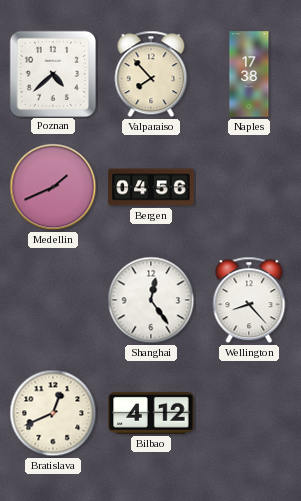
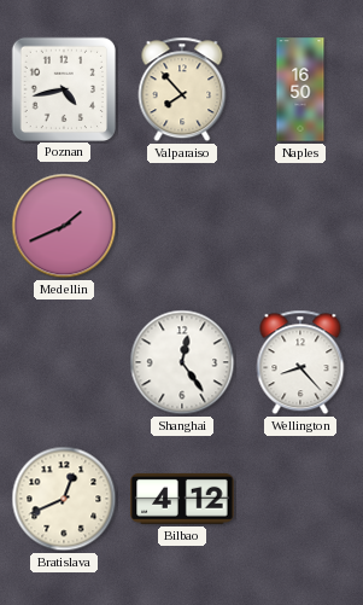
Poznan: 4:38 -> 4:43 (63, 88)
Naples: 17:38 -> 16:50 (300, 89)
Bergen: 04:56 -> none (151, 187)
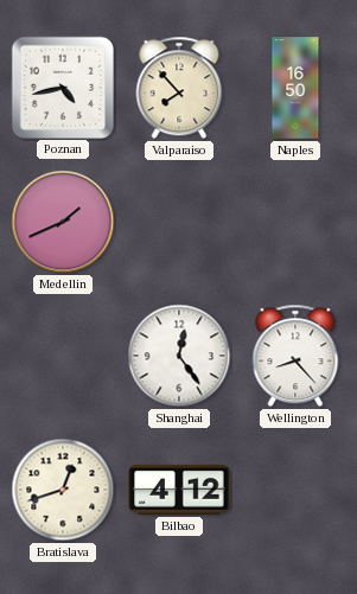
Bratislava: 12:41 -> 12:42 (63, 490)
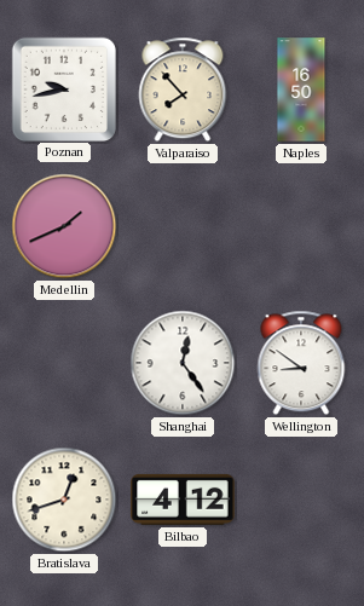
Poznan: 4:43 -> 9:43 (63, 88)
Wellington: 8:23 -> 8:51 (301, 363)
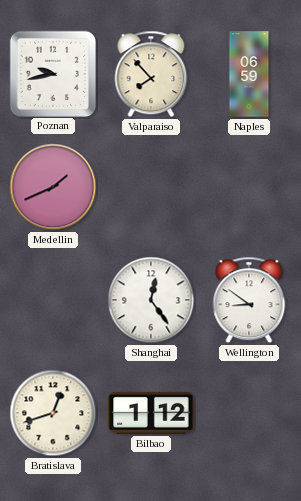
Naples: 16:50 -> 06:59 (249, 74)
Bilbao: 4:12 -> 1:12 (151, 413)
